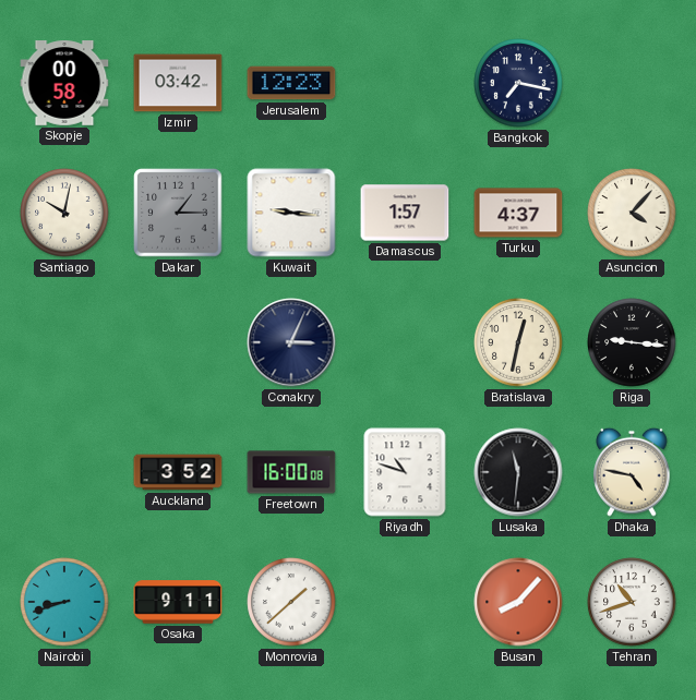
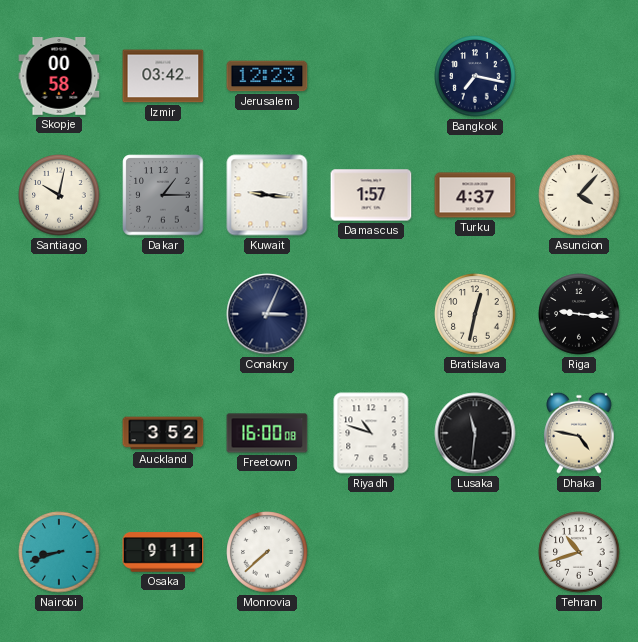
Monrovia: 1:38 -> 7:38 (267, 552)
Busan: 8:07 -> none (518, 602)
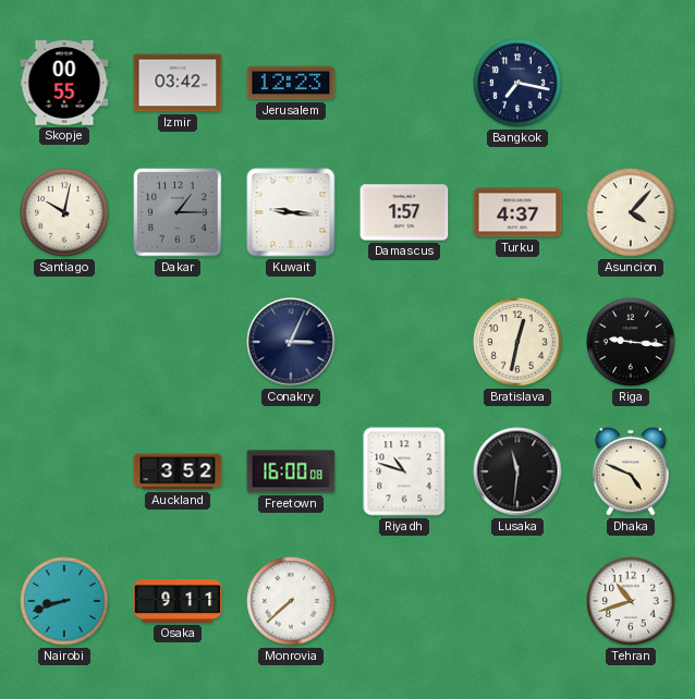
Skopje: 00:58 -> 00:55 (64, 83)
Dhaka: 4:47 -> 4:49 (631, 471)
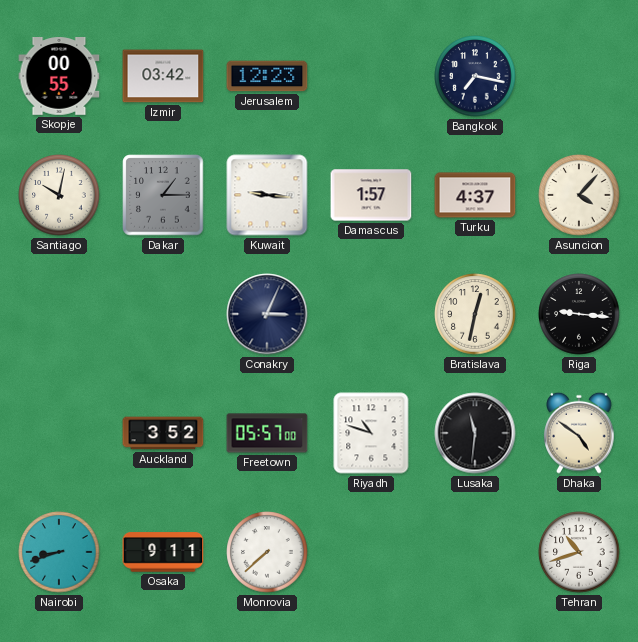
Freetown: 16:00 -> 05:57 (267, 433)
Dhaka: 4:49 -> 4:51 (579, 433)
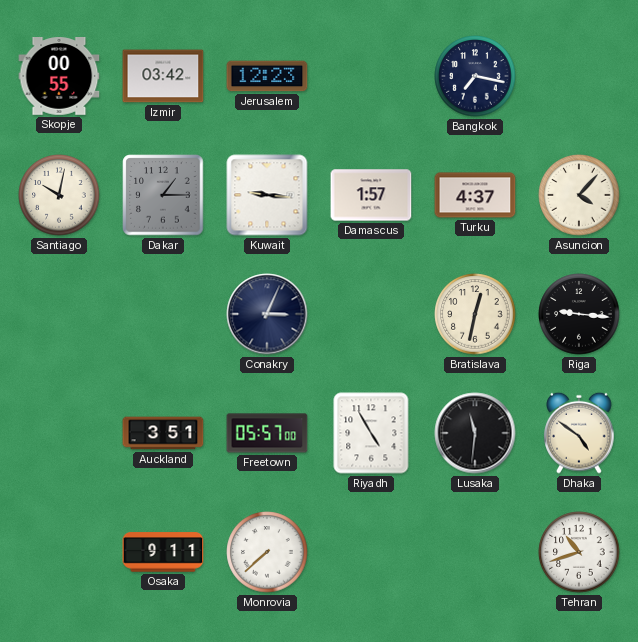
Auckland: 3:52 -> 3:51 (163, 433)
Riyadh: 10:48 -> 4:55 (371, 433)
Nairobi: 8:42 -> none (59, 552)
